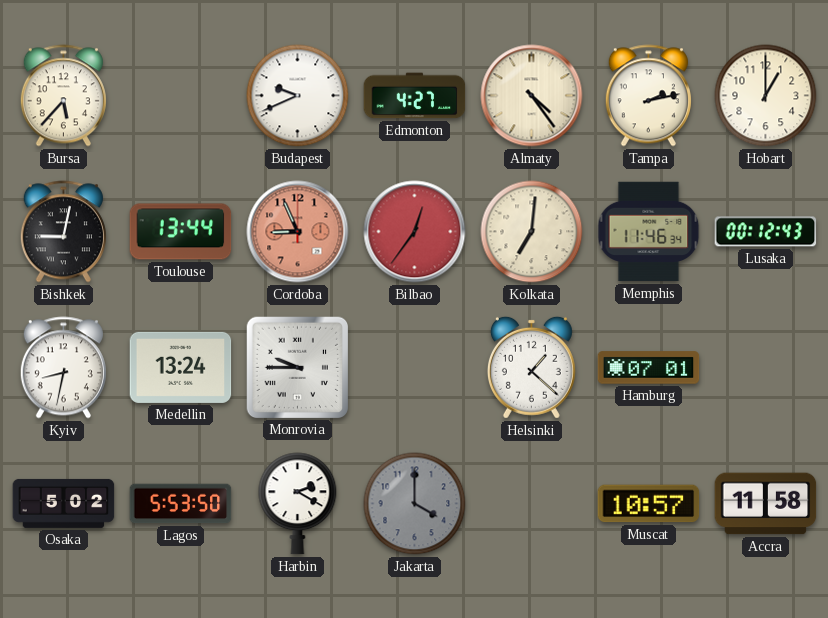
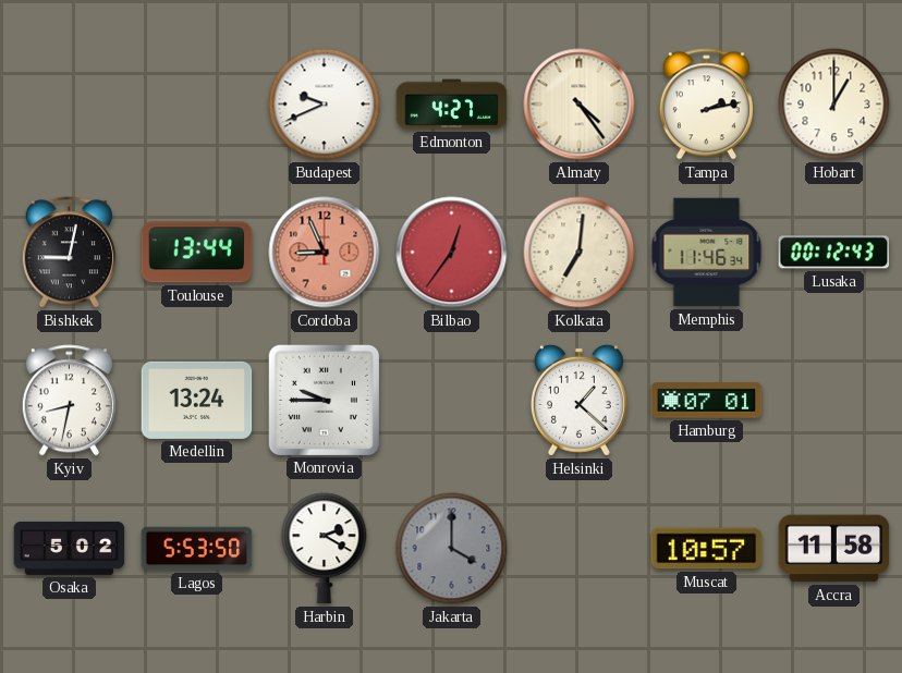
Bursa: 5:37 -> none (63, 96)
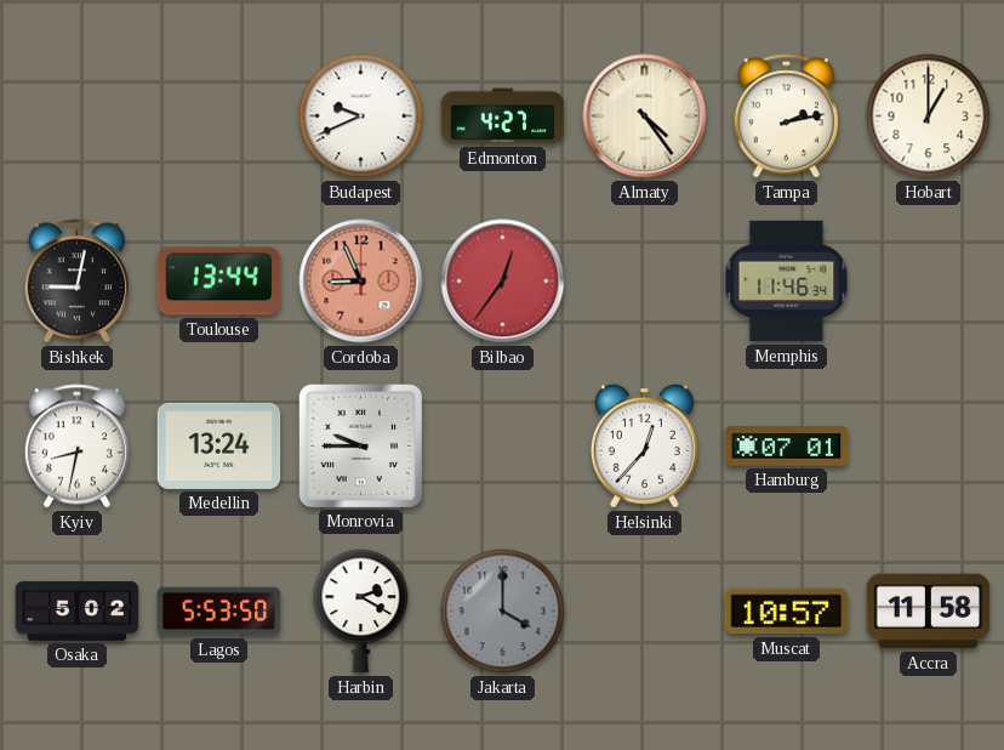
Kolkata: 7:01 -> none (580, 253)
Lusaka: 00:12 -> none (834, 253)
Helsinki: 1:22 -> 12:37 (644, 445)
